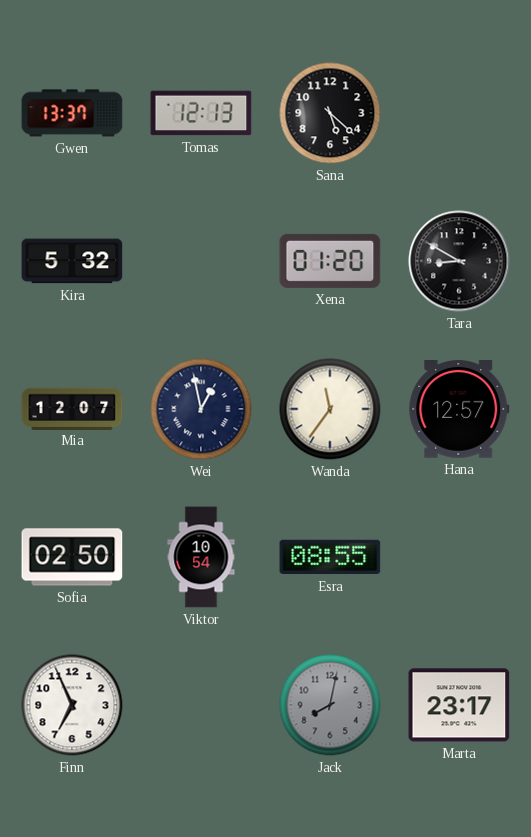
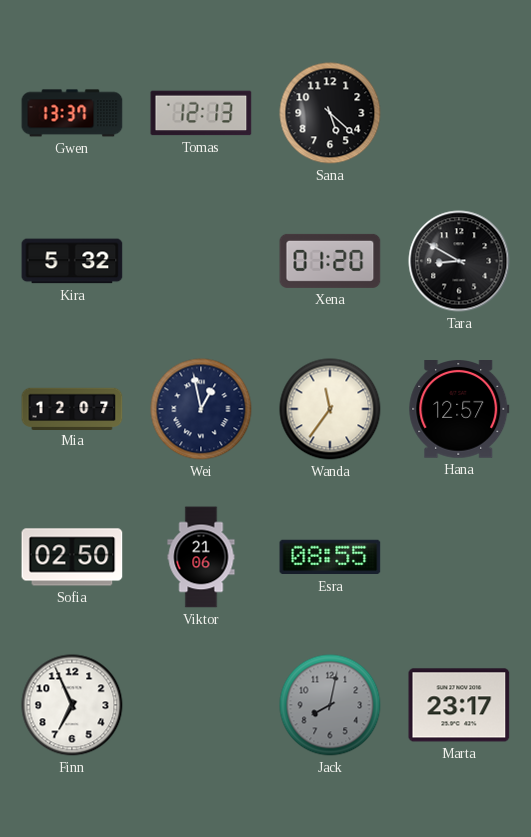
Viktor: 10:54 -> 21:06 (201, 557)
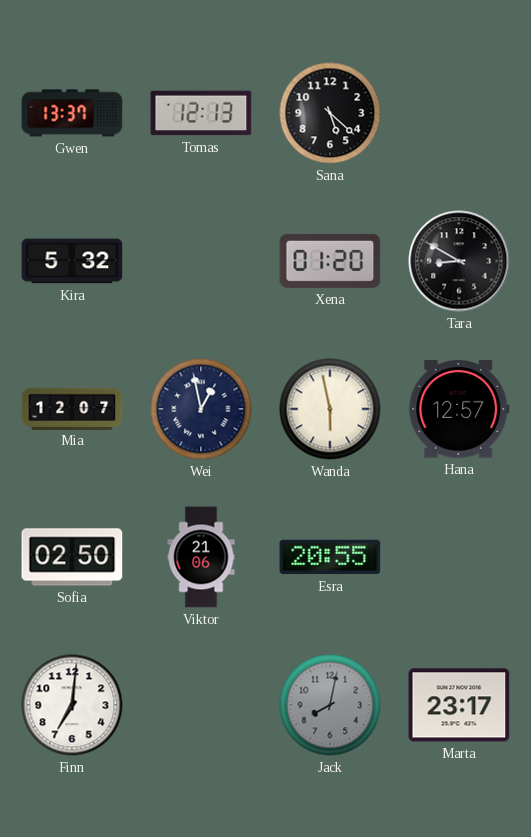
Wanda: 11:36 -> 5:58 (330, 409)
Esra: 08:55 -> 20:55 (330, 557)
Finn: 6:56 -> 7:01 (72, 705)
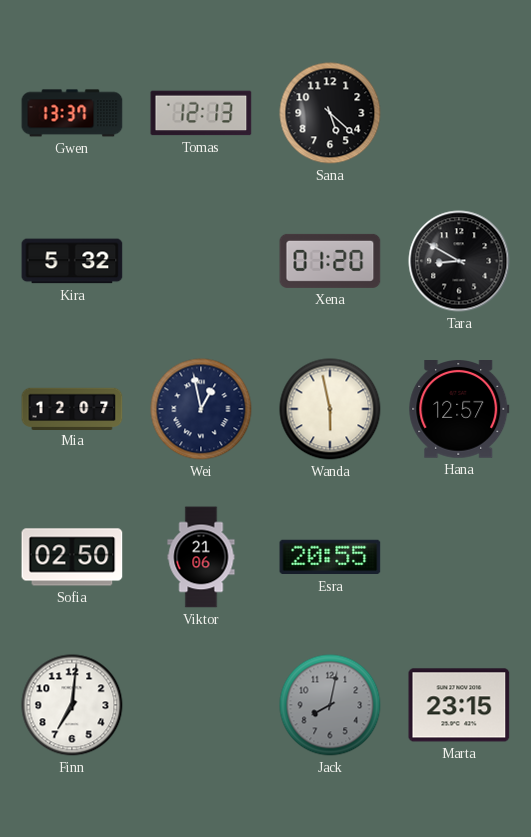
Marta: 23:17 -> 23:15 (459, 705)
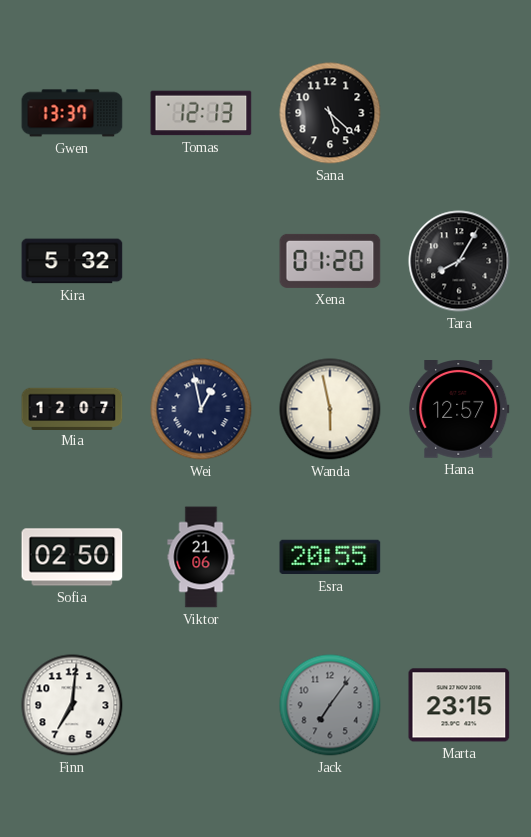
Tara: 8:50 -> 8:05 (459, 261)
Jack: 8:02 -> 7:06 (330, 705)
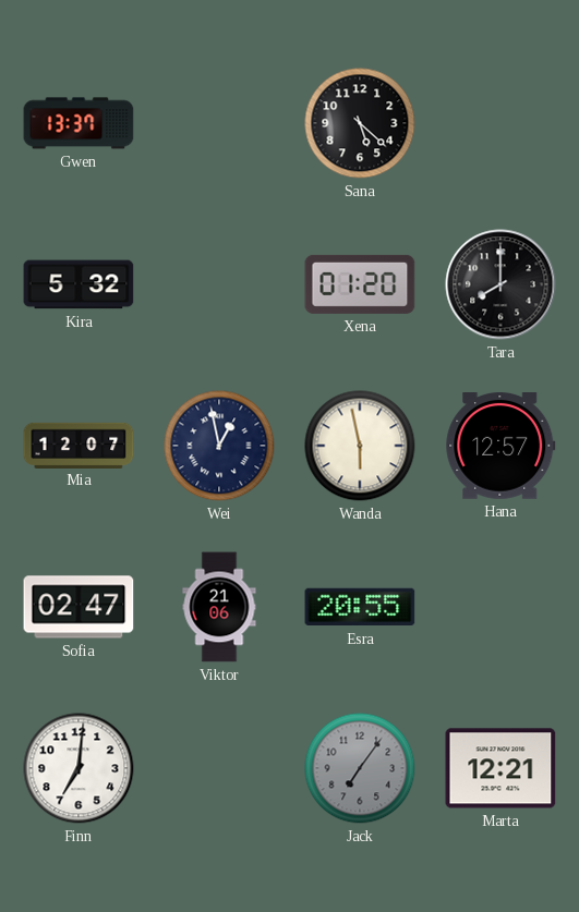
Tomas: 12:13 -> none (201, 113)
Tara: 8:05 -> 8:00 (500, 284)
Sofia: 02:50 -> 02:47 (79, 607)
Marta: 23:15 -> 12:21 (500, 768)
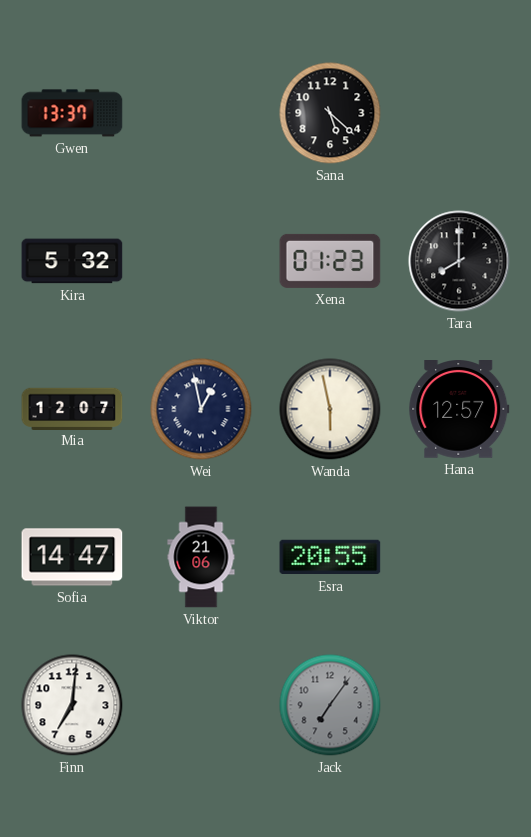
Xena: 01:20 -> 01:23 (330, 261)
Sofia: 02:47 -> 14:47 (72, 557)
Marta: 12:21 -> none (500, 768)
